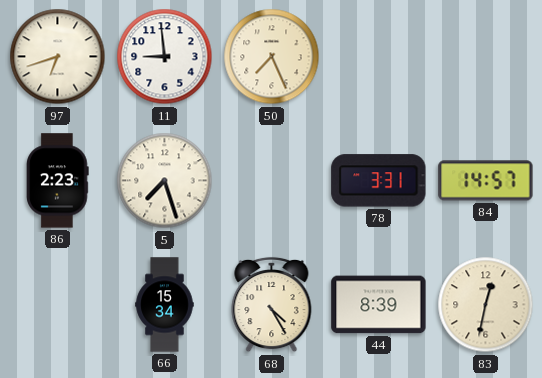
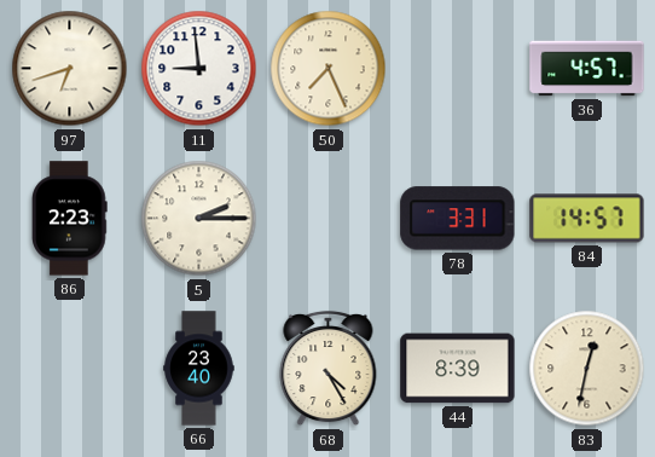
36: none -> 4:57 (587, 69)
5: 7:27 -> 2:15 (199, 219)
66: 15:34 -> 23:40 (199, 369)
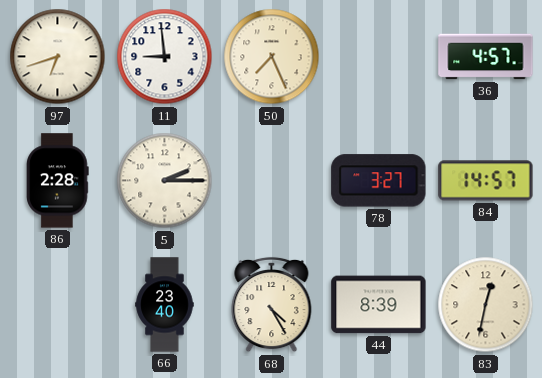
86: 2:23 -> 2:28 (58, 181)
78: 3:31 -> 3:27 (379, 181)
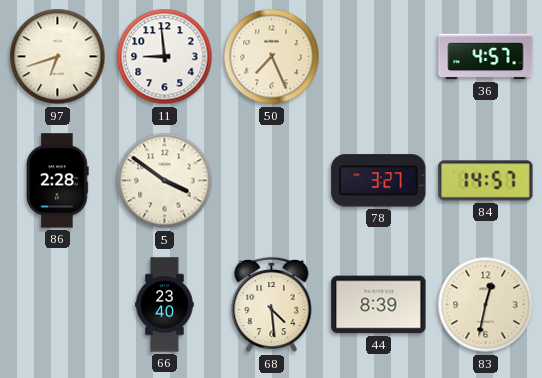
5: 2:15 -> 3:51 (165, 181)
68: 4:25 -> 4:29 (272, 305)
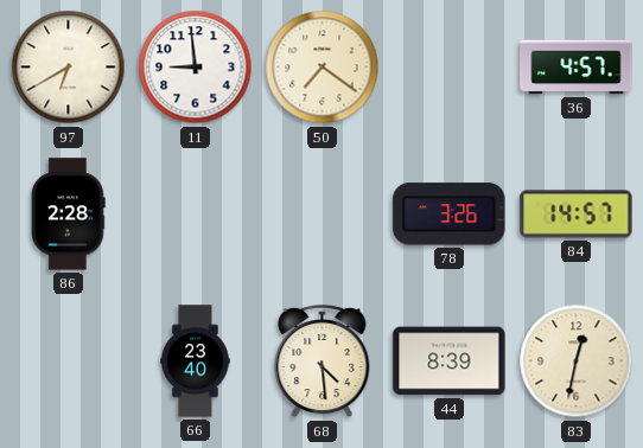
97: 6:42 -> 6:40 (69, 68)
50: 7:26 -> 7:21 (323, 68)
5: 3:51 -> none (165, 181)
78: 3:27 -> 3:26 (450, 215)
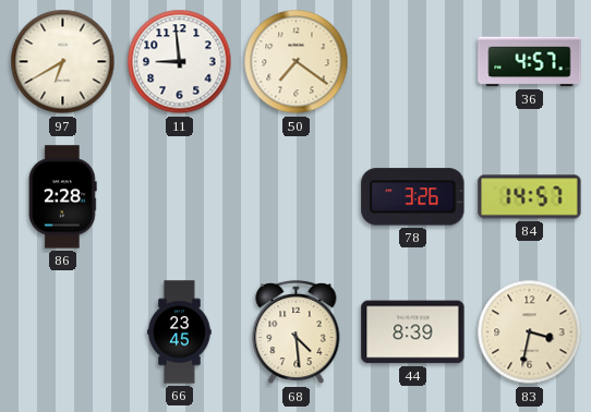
66: 23:40 -> 23:45 (180, 332)
83: 12:32 -> 3:32 (530, 332)
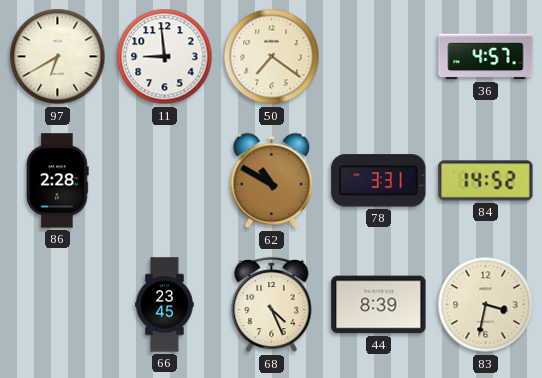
62: none -> 10:50 (272, 181)
78: 3:26 -> 3:31 (379, 181)
84: 14:57 -> 14:52 (486, 181)
68: 4:29 -> 4:26 (272, 305)
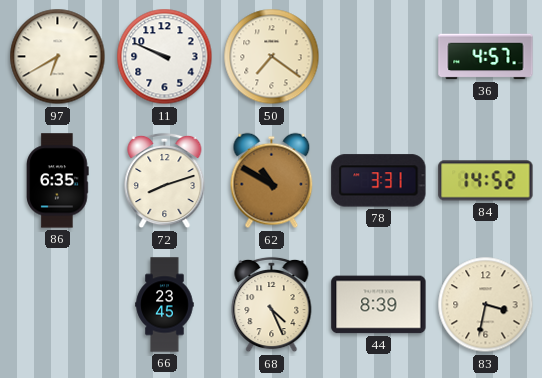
11: 8:59 -> 9:49 (165, 57)
86: 2:28 -> 6:35 (58, 181)
72: none -> 8:12 (165, 181)
